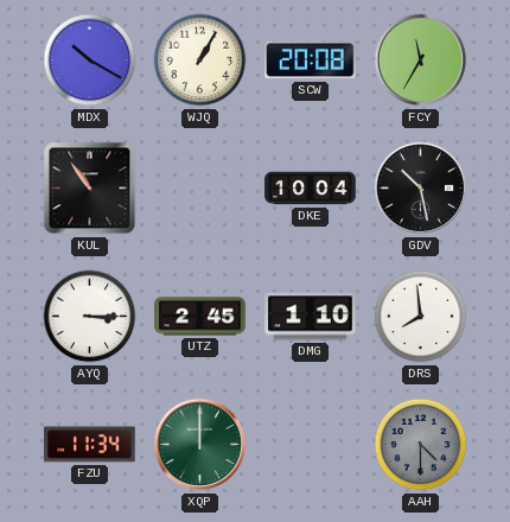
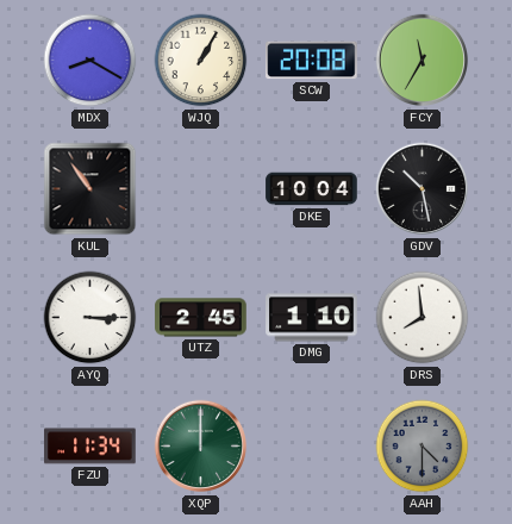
MDX: 10:20 -> 8:20 (90, 61)
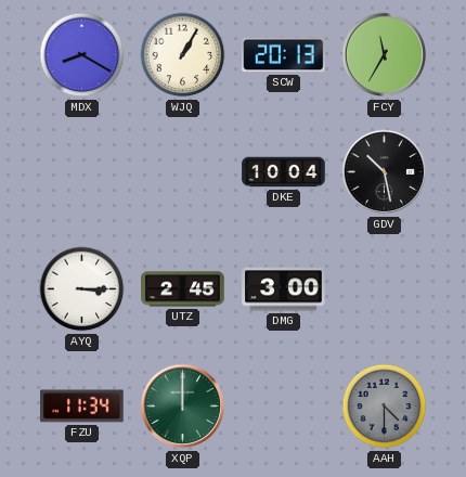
SCW: 20:08 -> 20:13 (284, 55)
KUL: 10:54 -> none (90, 189)
DMG: 1:10 -> 3:00 (284, 289)
DRS: 7:59 -> none (423, 318)
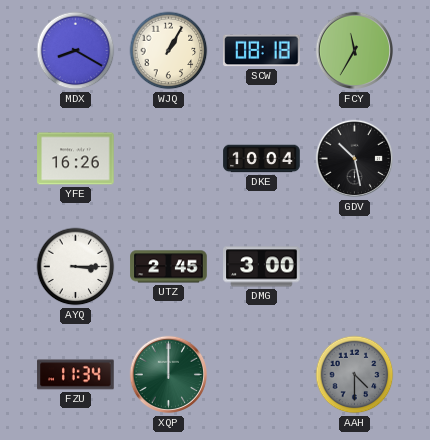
SCW: 20:13 -> 08:18 (262, 51)
YFE: none -> 16:26 (76, 159)
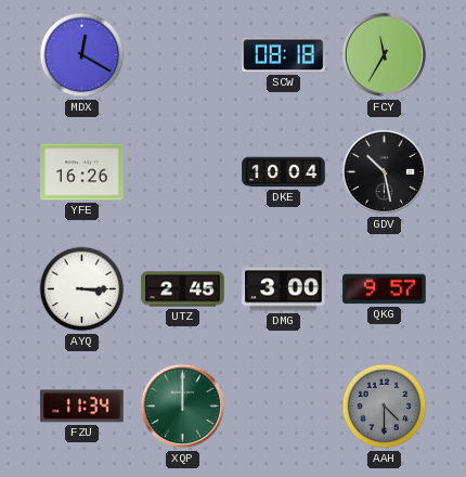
MDX: 8:20 -> 12:20 (82, 55)
WJQ: 1:05 -> none (169, 51)
QKG: none -> 9:57 (385, 289)
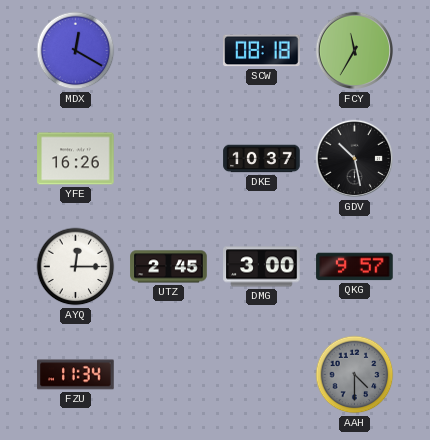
DKE: 10:04 -> 10:37 (262, 159)
AYQ: 3:15 -> 12:15 (76, 267)
XQP: 12:00 -> none (183, 407)
